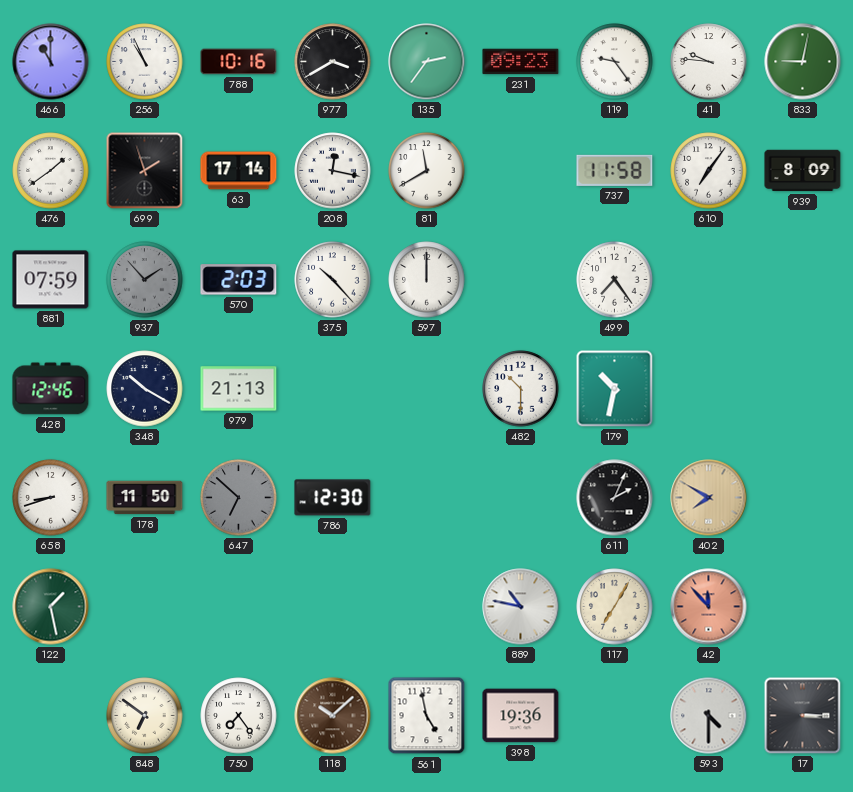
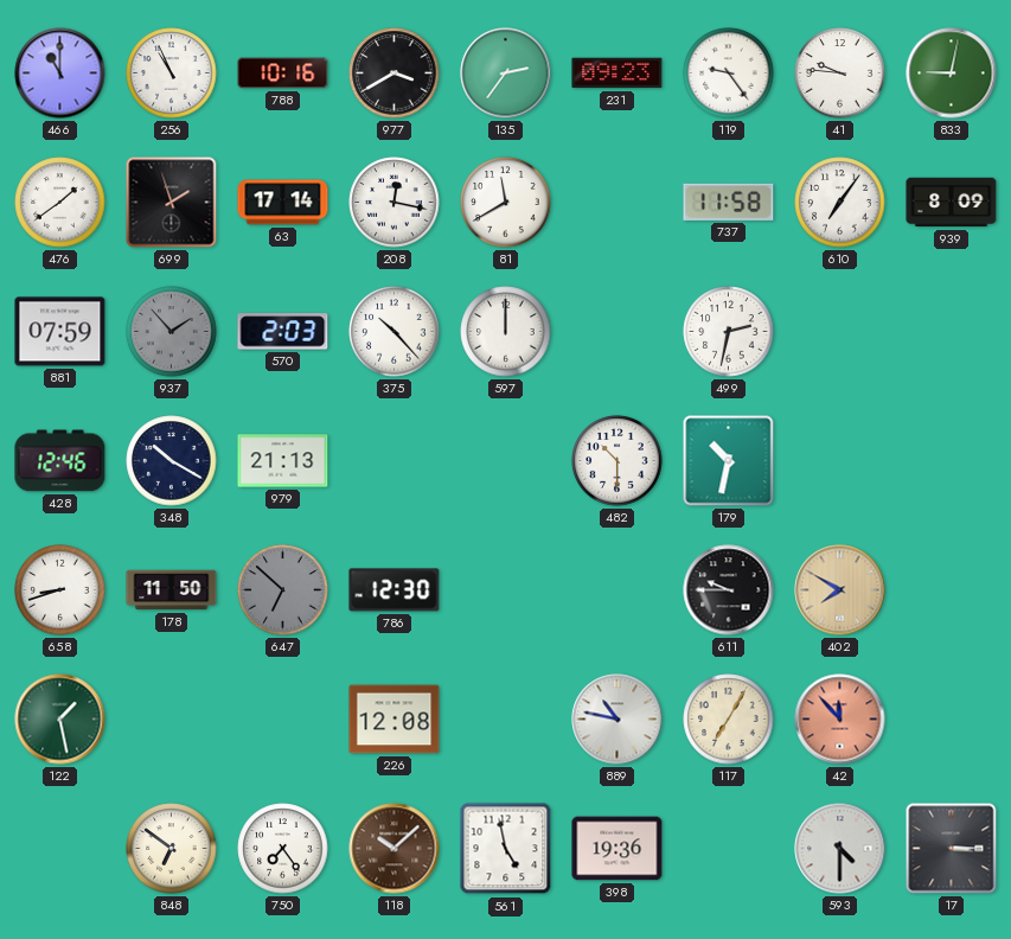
499: 7:24 -> 2:32 (729, 332)
611: 2:04 -> 9:45 (729, 590)
226: none -> 12:08 (395, 720)
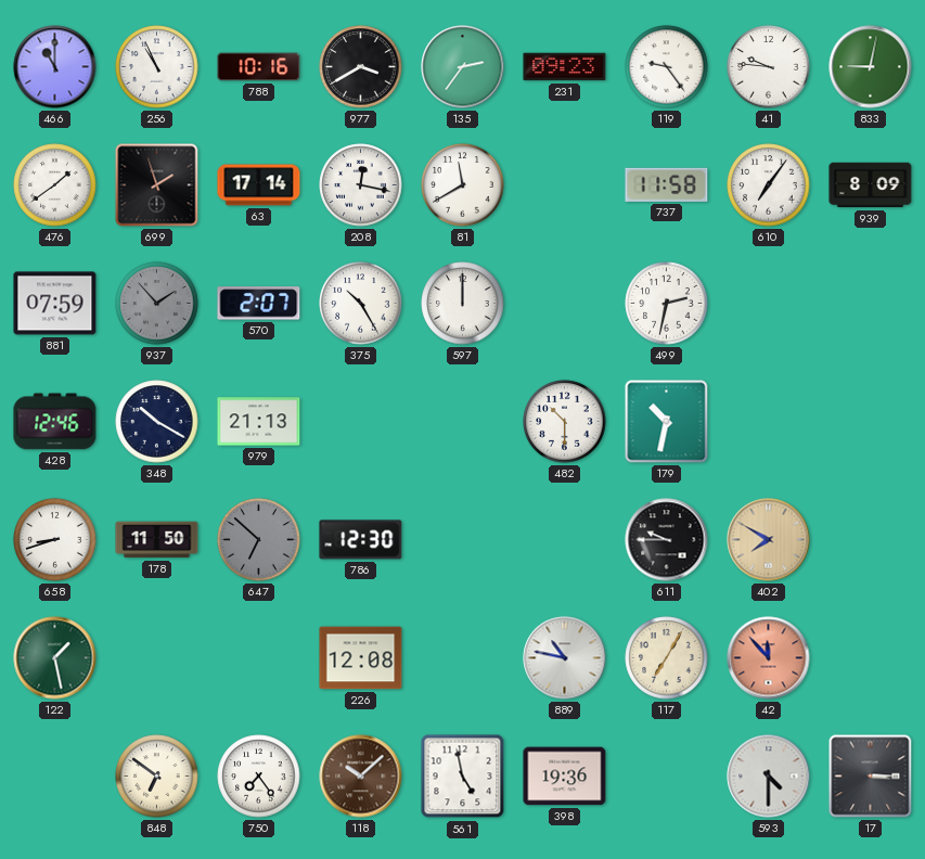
570: 2:03 -> 2:07 (259, 304)
375: 10:23 -> 10:25 (361, 304)
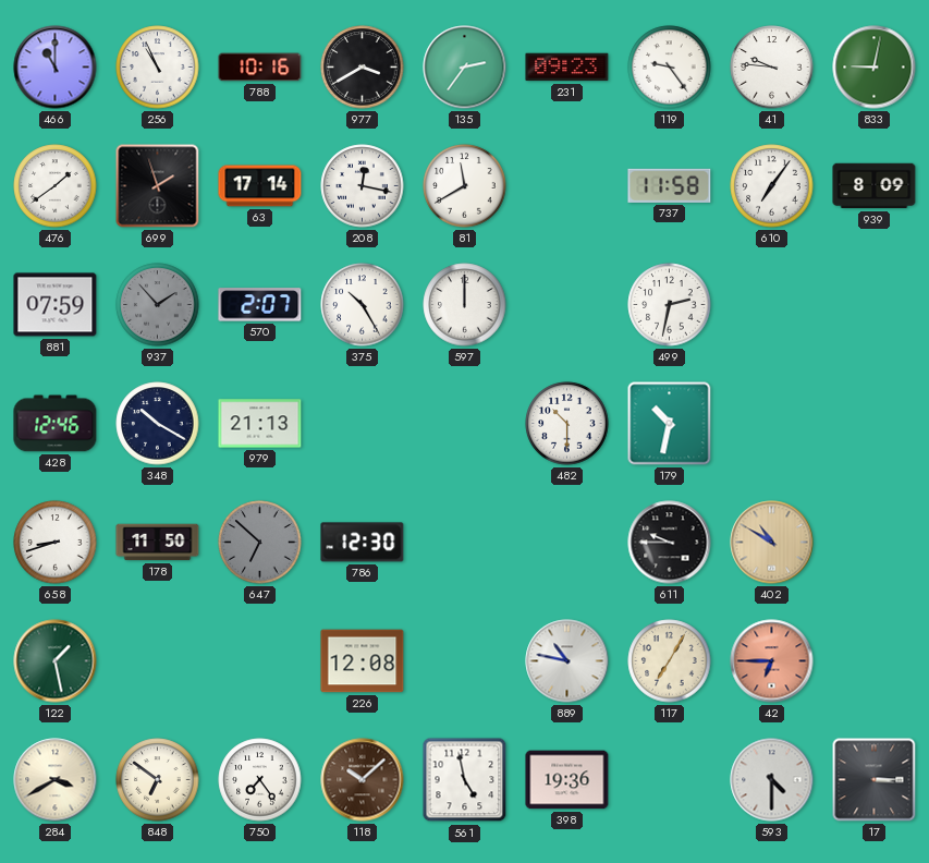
402: 7:50 -> 10:50 (772, 543)
42: 11:53 -> 6:45 (772, 661)
284: none -> 3:40 (56, 780)
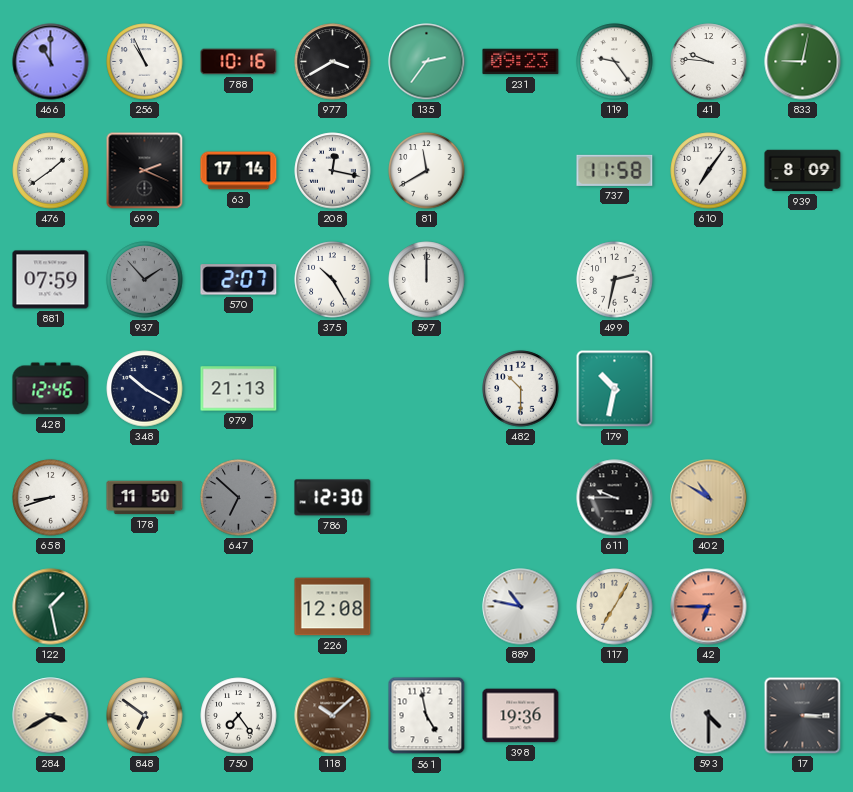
699: 1:57 -> 2:19 (145, 171)
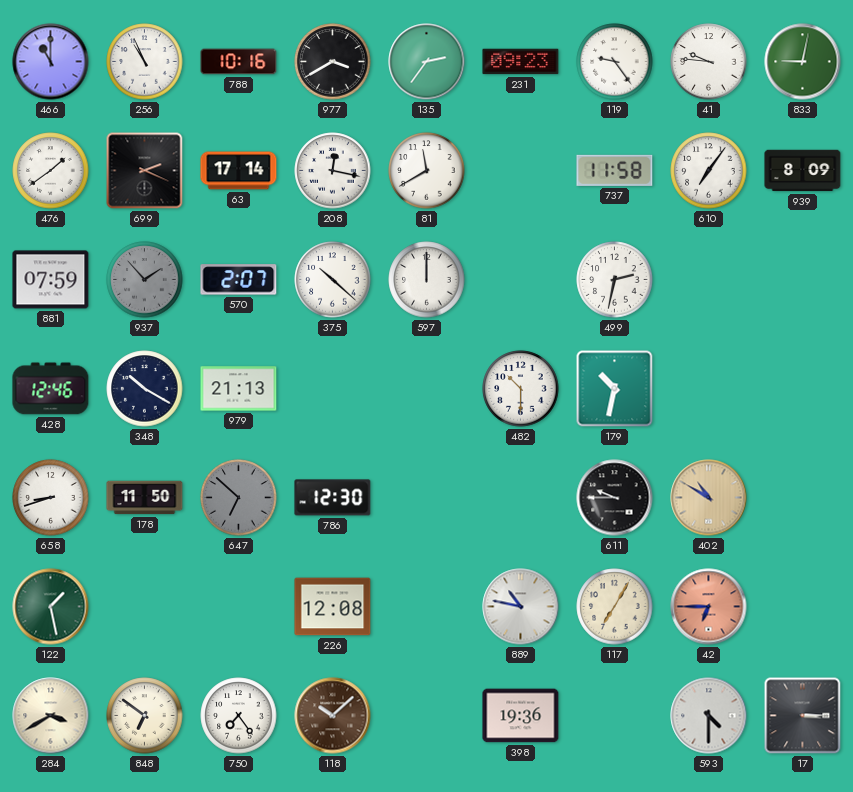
375: 10:25 -> 10:22 (333, 280)
561: 4:58 -> none (427, 716)
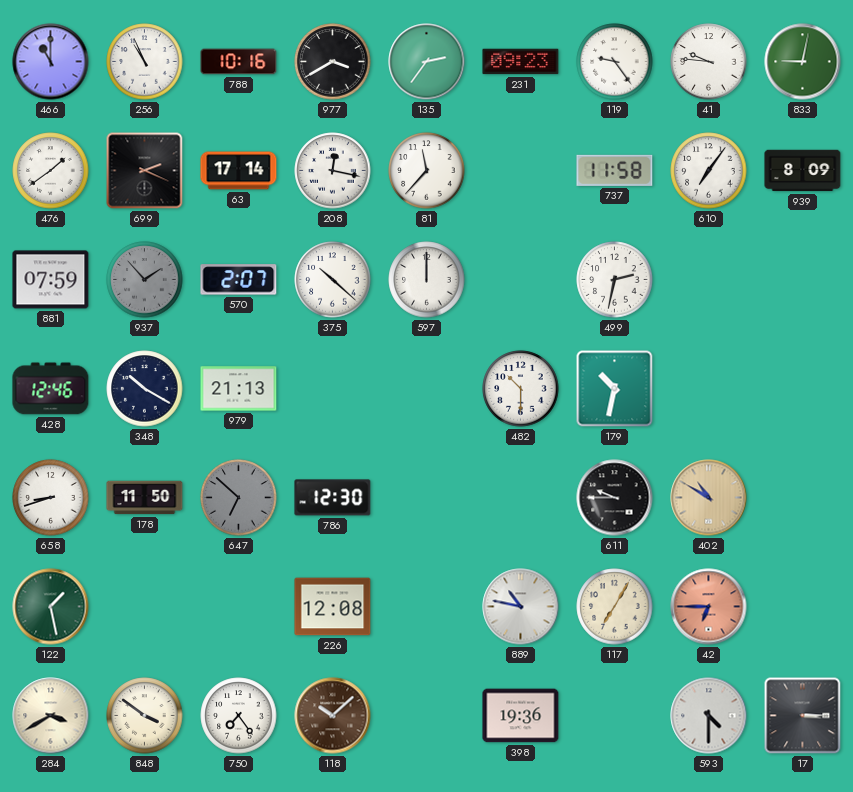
81: 11:40 -> 11:37 (427, 171)
848: 6:51 -> 3:51 (145, 716)
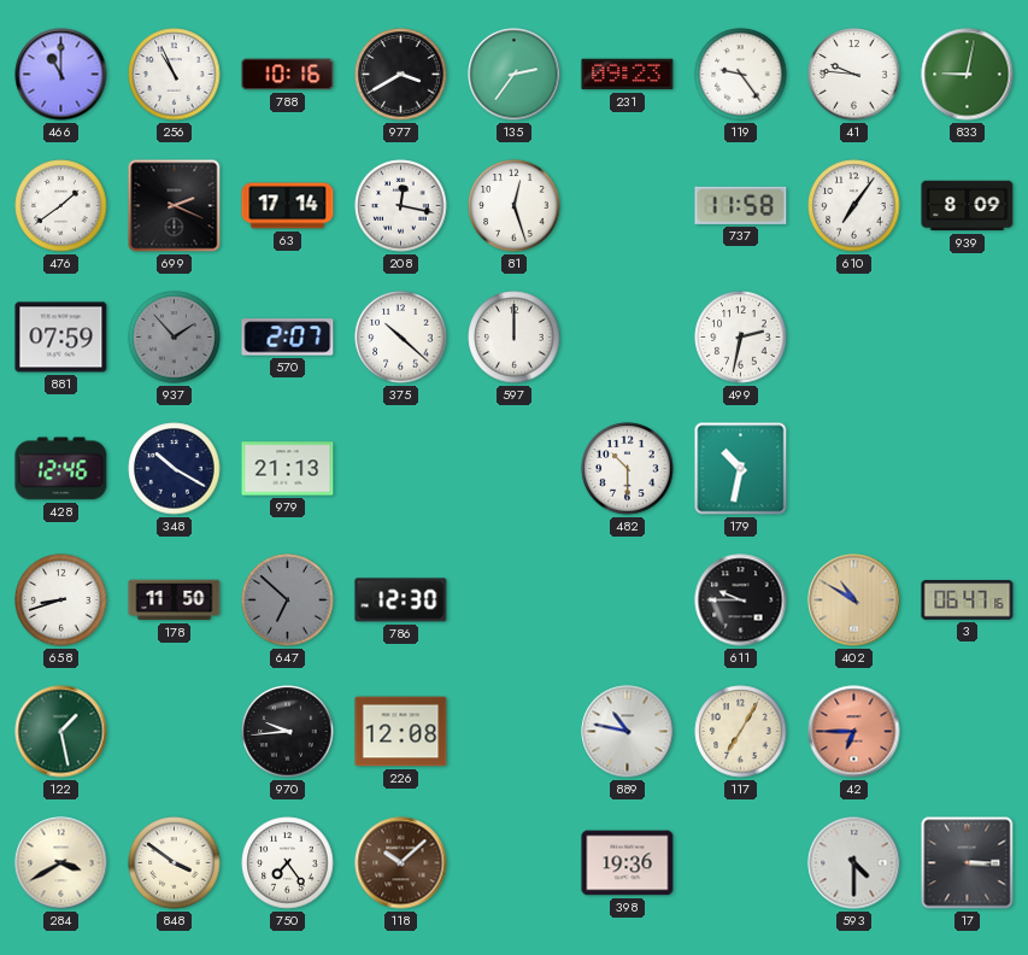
81: 11:37 -> 12:27 (515, 206)
3: none -> 06:47 (968, 600)
970: none -> 9:44 (288, 732)
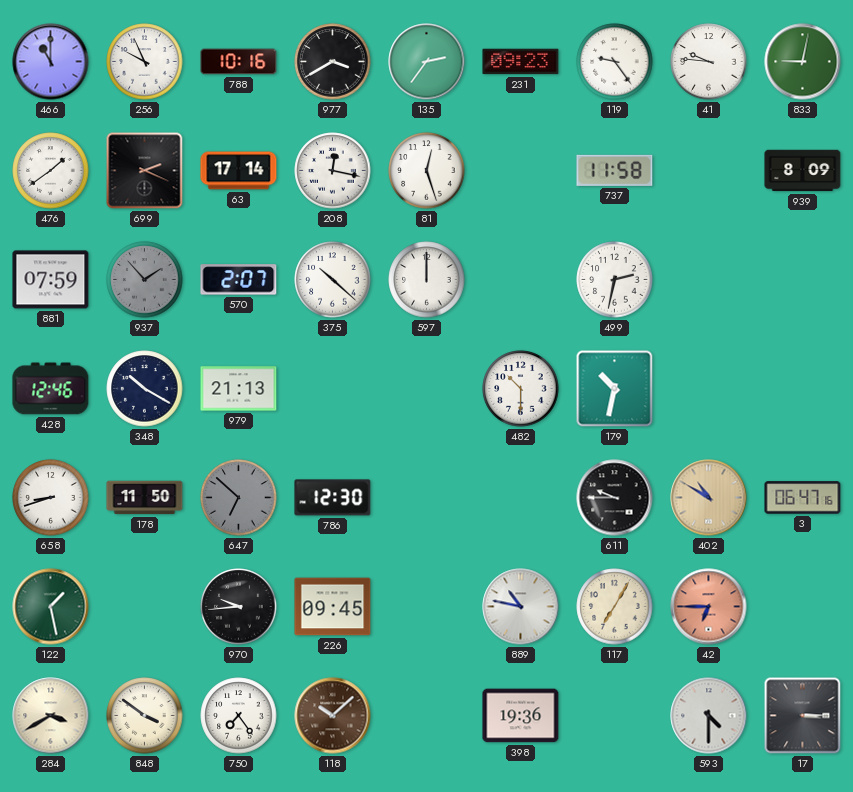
256: 10:56 -> 9:56 (145, 62)
610: 7:06 -> none (854, 206)
226: 12:08 -> 09:45 (333, 607)
